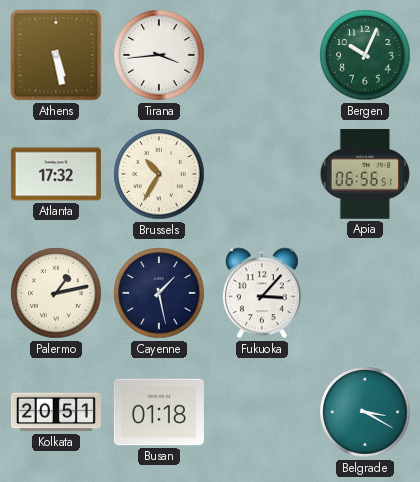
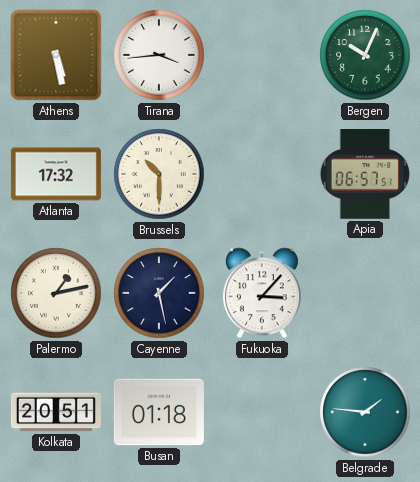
Brussels: 10:35 -> 10:30 (159, 174)
Apia: 06:56 -> 06:57 (365, 175)
Belgrade: 3:20 -> 1:46 (365, 412)
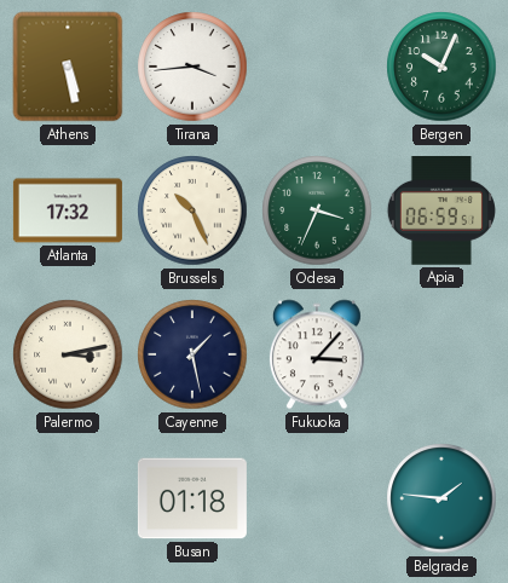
Brussels: 10:30 -> 10:26 (192, 210)
Odesa: none -> 3:34 (317, 210)
Apia: 06:57 -> 06:59 (441, 212)
Palermo: 1:13 -> 3:13 (68, 354)
Kolkata: 20:51 -> none (56, 412)
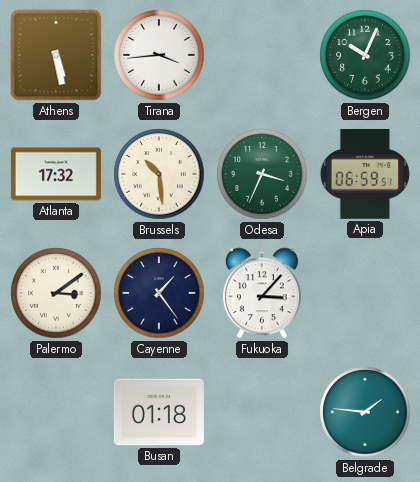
Brussels: 10:26 -> 10:29 (159, 174)
Palermo: 3:13 -> 3:09 (56, 293)
Cayenne: 1:28 -> 1:24 (159, 293)
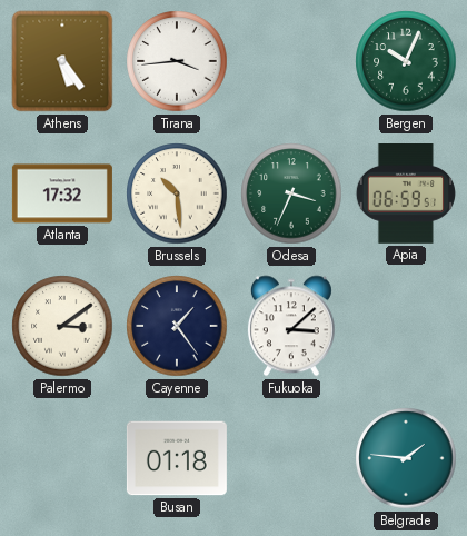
Athens: 5:28 -> 5:24 (62, 61)
Fukuoka: 3:07 -> 3:08 (291, 326)
